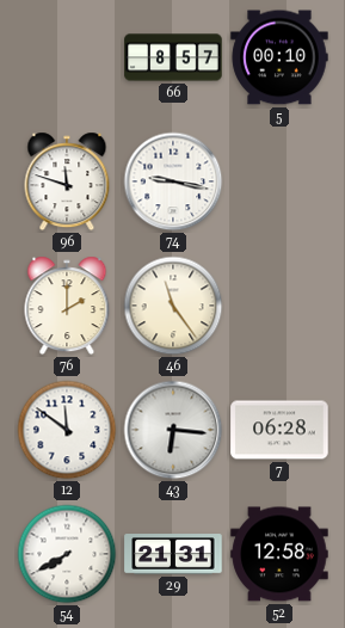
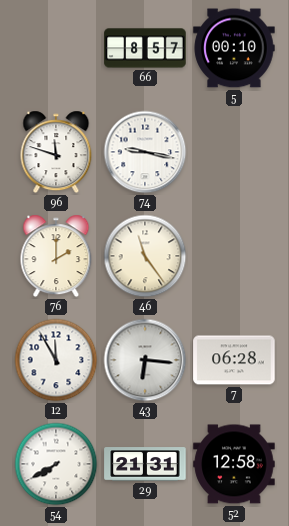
12: 11:51 -> 11:55 (56, 360)
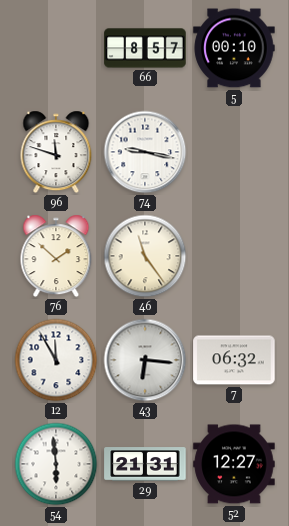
76: 2:00 -> 1:52 (56, 256)
7: 06:28 -> 06:32 (234, 360)
54: 7:40 -> 5:59 (56, 464)
52: 12:58 -> 12:27 (234, 464)
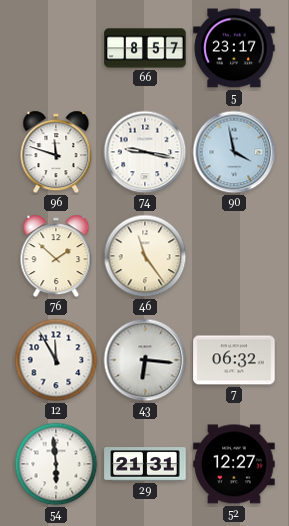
5: 00:10 -> 23:17 (234, 48)
90: none -> 3:58 (234, 152)
